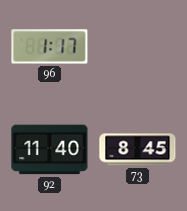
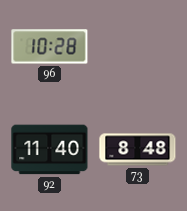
96: 1:17 -> 10:28 (50, 47)
73: 8:45 -> 8:48 (138, 150)
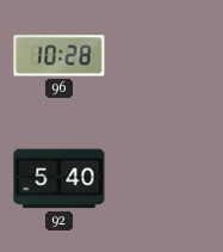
92: 11:40 -> 5:40 (60, 179)
73: 8:48 -> none (138, 150)
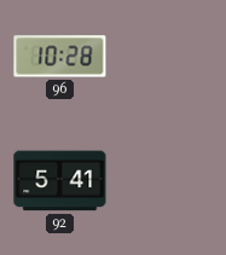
92: 5:40 -> 5:41 (60, 181)
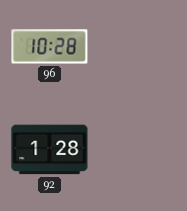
92: 5:41 -> 1:28 (50, 150)
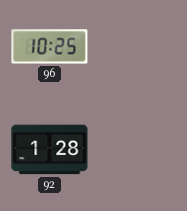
96: 10:28 -> 10:25 (50, 47)
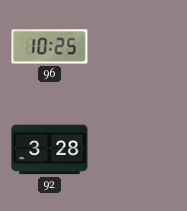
92: 1:28 -> 3:28 (50, 150)
